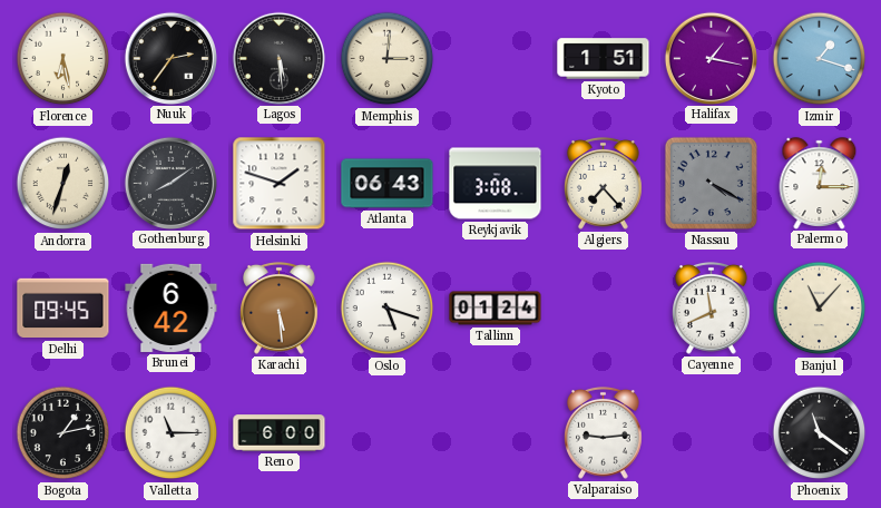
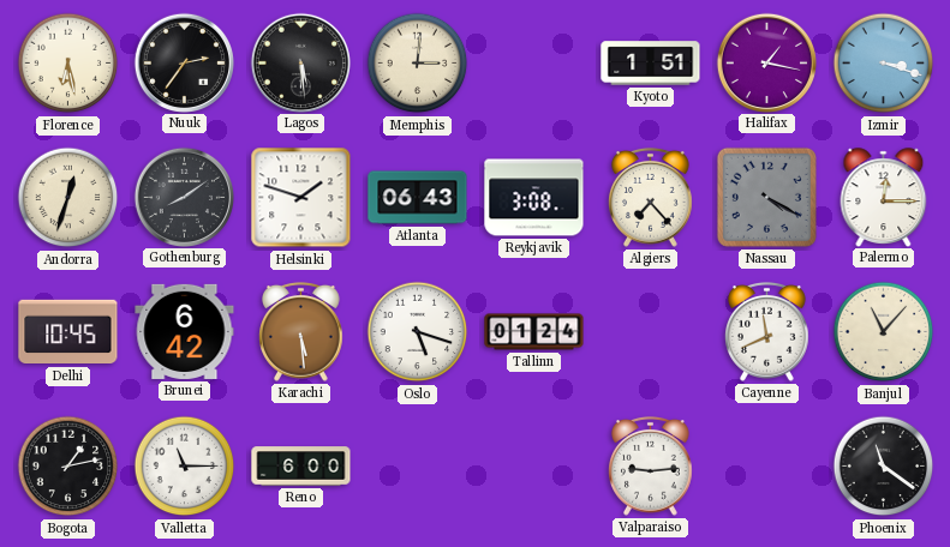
Izmir: 1:18 -> 3:18 (884, 64)
Delhi: 09:45 -> 10:45 (68, 332)
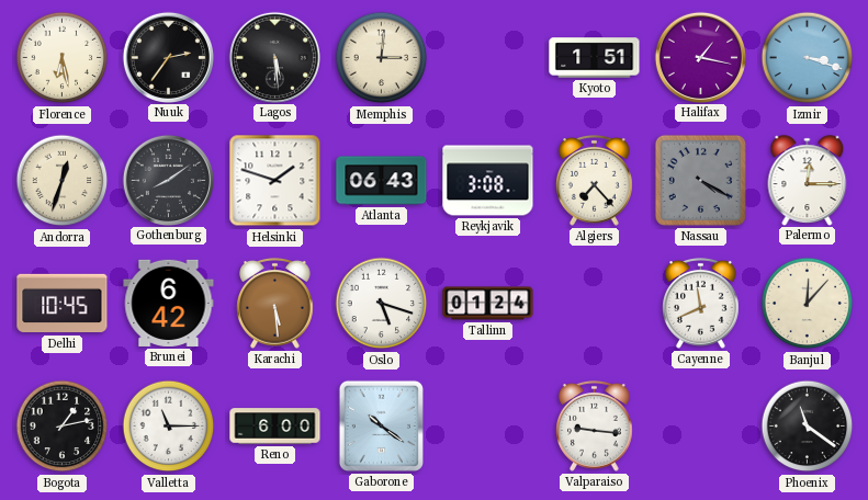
Banjul: 11:07 -> 12:07 (808, 304)
Gaborone: none -> 10:21 (381, 425)
Valparaiso: 9:14 -> 9:16 (595, 425)
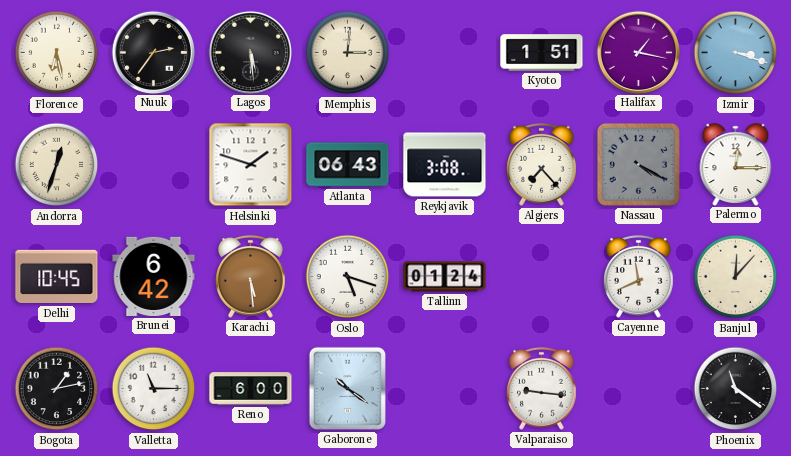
Gothenburg: 8:09 -> none (168, 180)
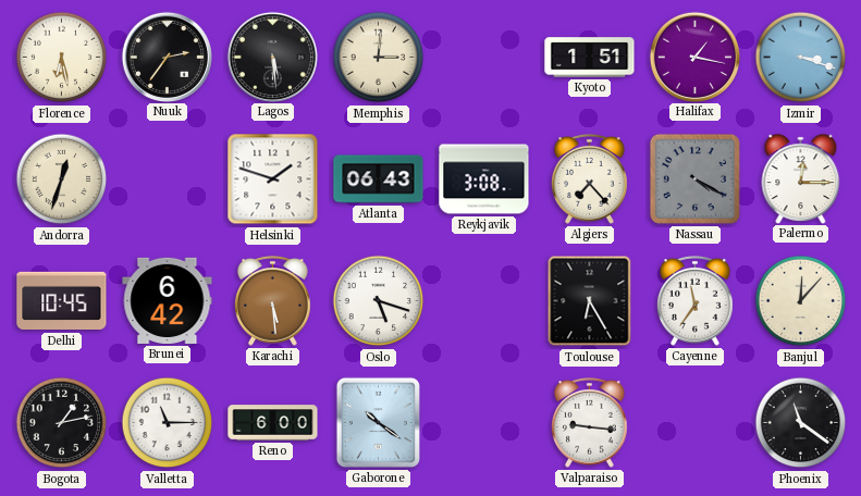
Tallinn: 01:24 -> none (445, 277)
Toulouse: none -> 6:25 (590, 301)
Cayenne: 11:41 -> 11:36 (696, 300)
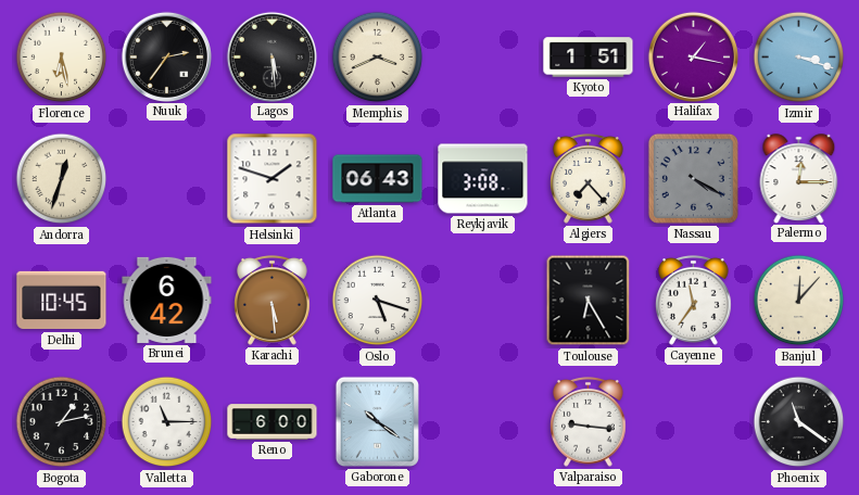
Memphis: 3:01 -> 3:41 (378, 58)
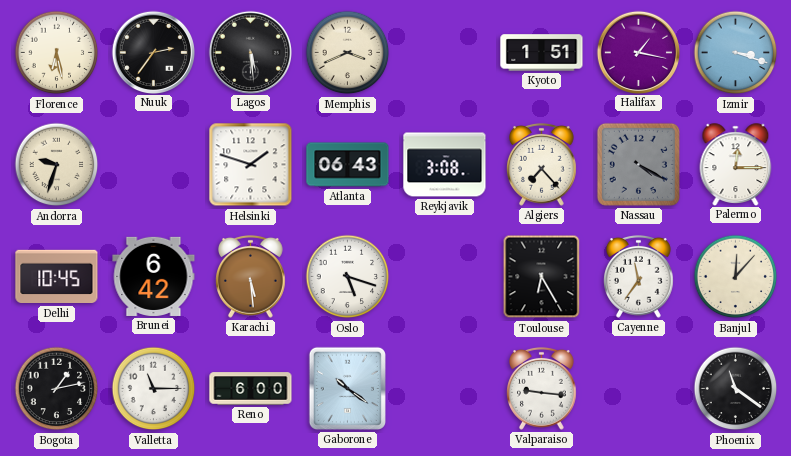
Andorra: 12:33 -> 9:33 (57, 165)
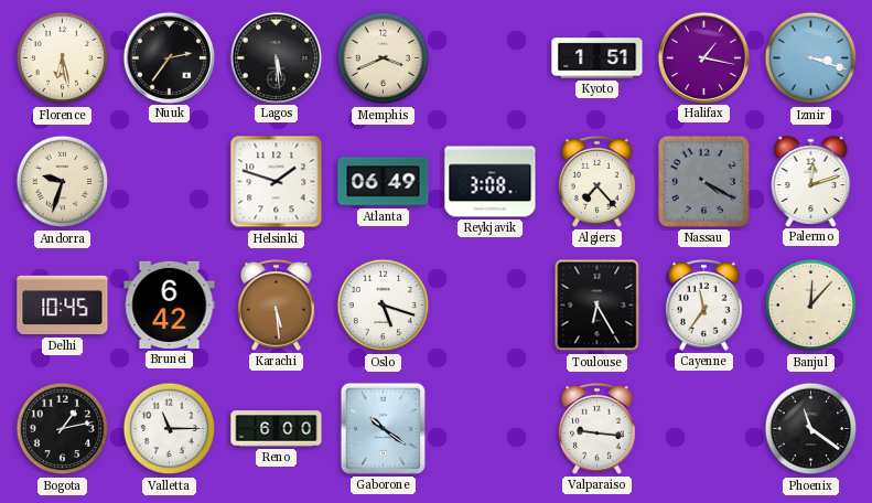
Atlanta: 06:43 -> 06:49 (384, 182)
Palermo: 12:15 -> 12:12 (811, 181)
